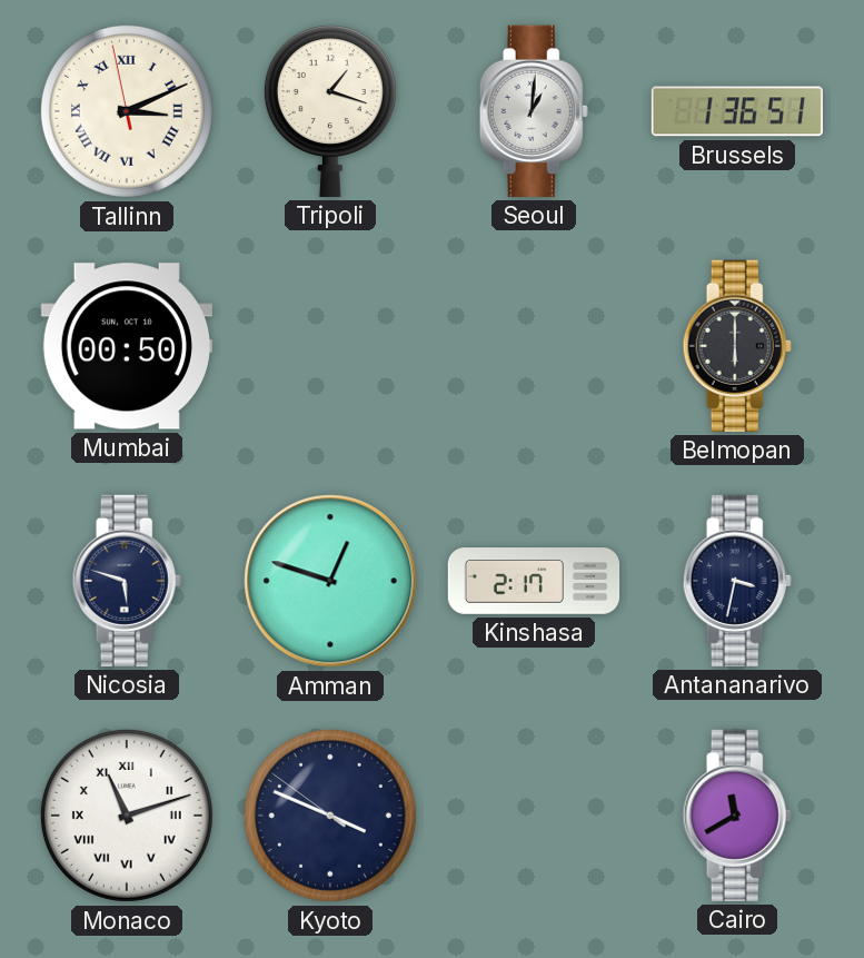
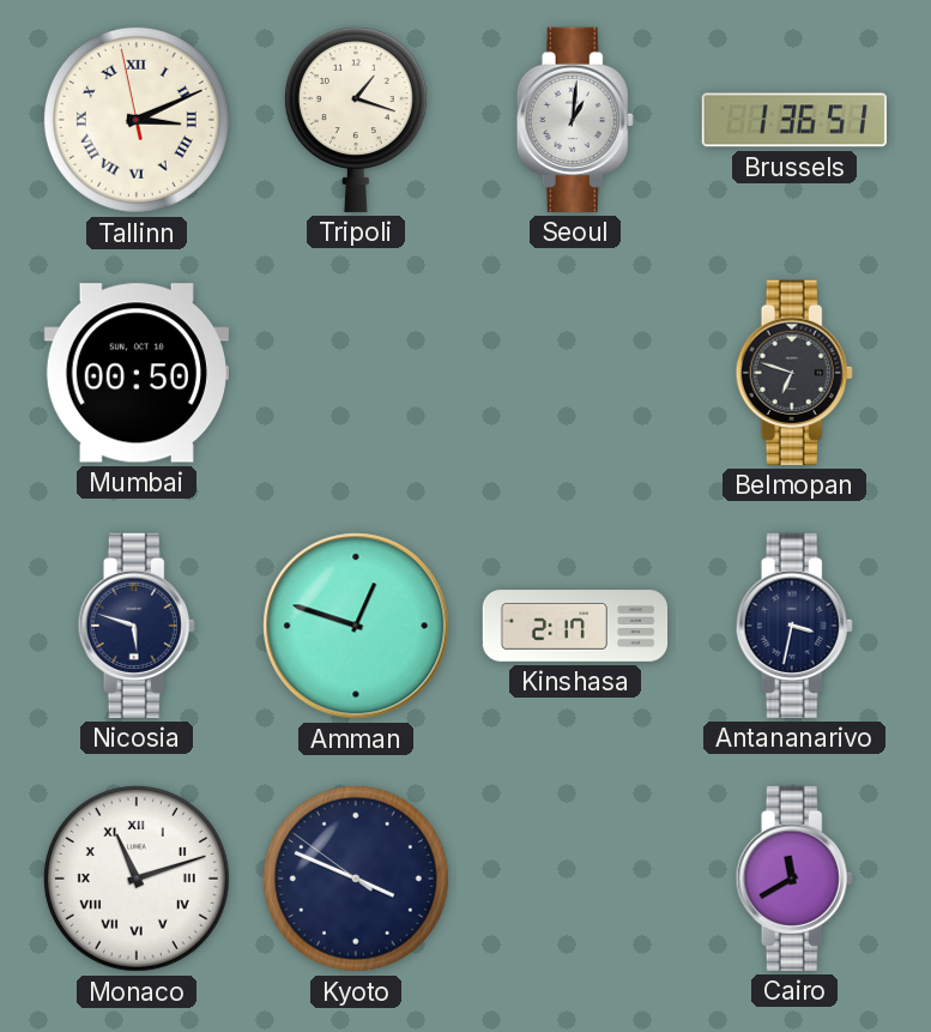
Belmopan: 6:00 -> 6:48 (794, 373)
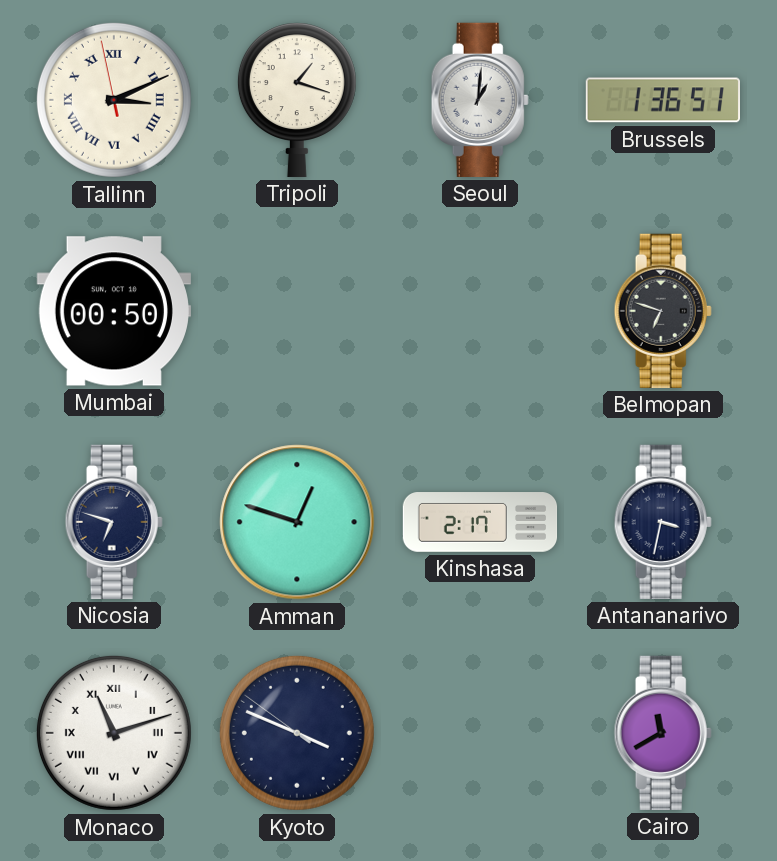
Nicosia: 5:48 -> 6:48 (114, 522)
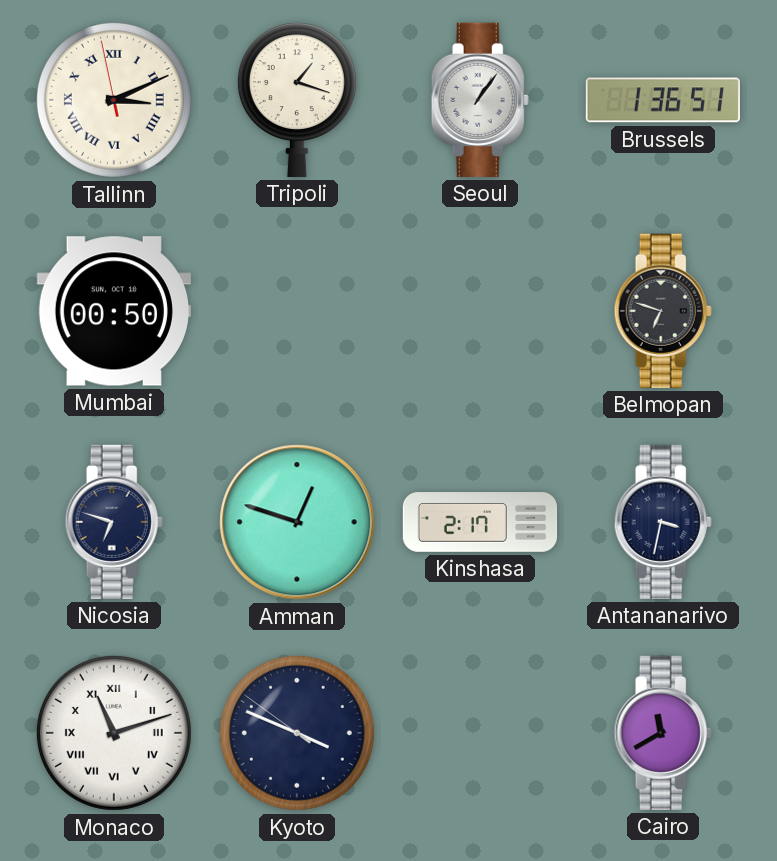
Seoul: 1:01 -> 1:06 (480, 100)
